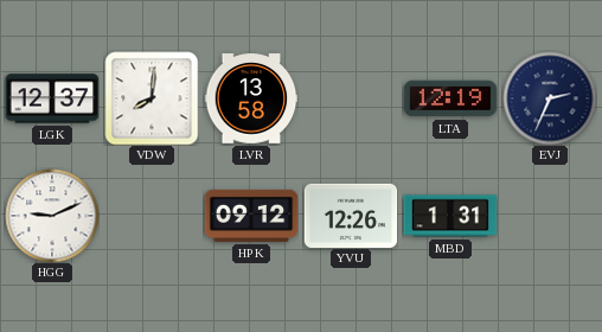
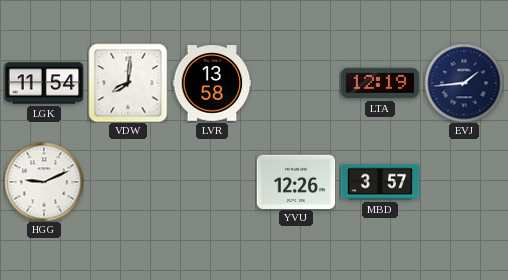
LGK: 12:37 -> 11:54 (44, 83)
EVJ: 2:34 -> 1:44 (464, 83)
HPK: 09:12 -> none (251, 216)
MBD: 1:31 -> 3:57 (380, 182)
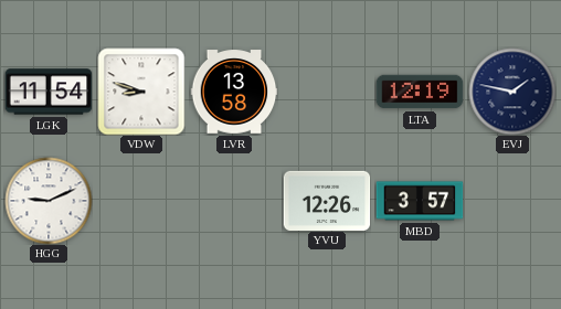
VDW: 8:01 -> 8:48 (141, 92)
EVJ: 1:44 -> 1:47 (512, 92)
